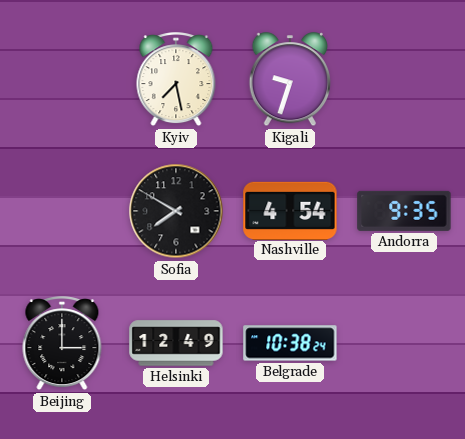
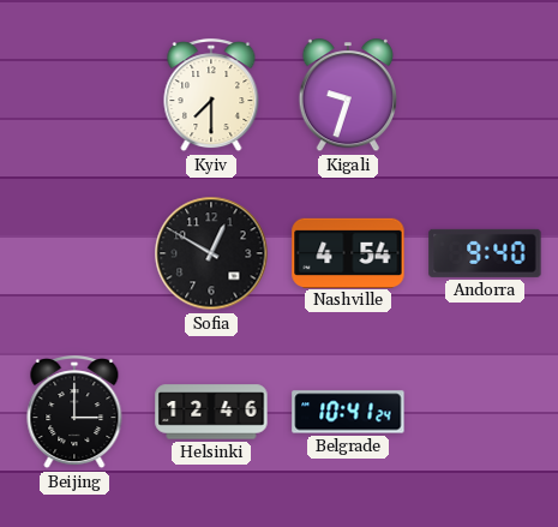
Kyiv: 7:28 -> 7:30 (211, 96)
Sofia: 7:50 -> 12:50 (211, 253)
Andorra: 9:35 -> 9:40 (485, 253)
Helsinki: 12:49 -> 12:46 (211, 412)
Belgrade: 10:38 -> 10:41 (348, 412)
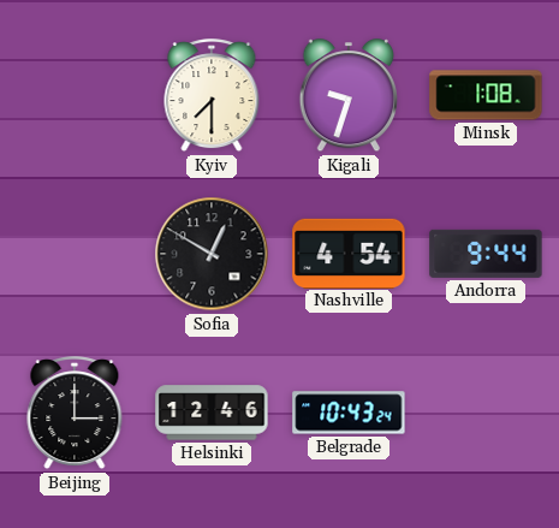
Minsk: none -> 1:08 (486, 95)
Andorra: 9:40 -> 9:44 (486, 254)
Belgrade: 10:41 -> 10:43 (349, 413)
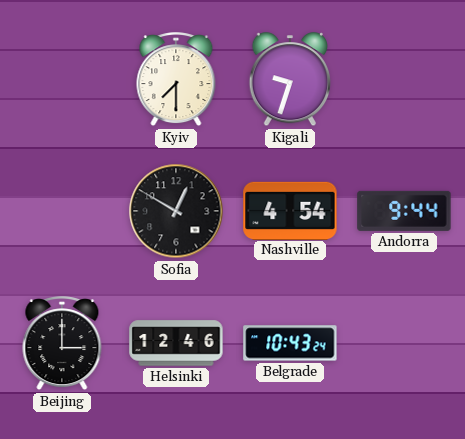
Minsk: 1:08 -> none (486, 95)
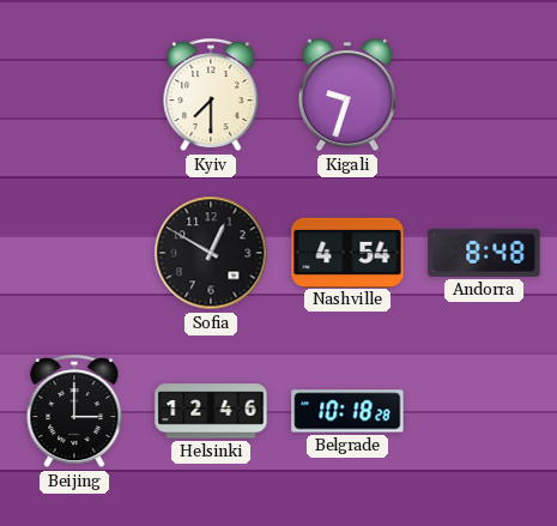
Andorra: 9:44 -> 8:48 (484, 253)
Belgrade: 10:43 -> 10:18 (347, 411)
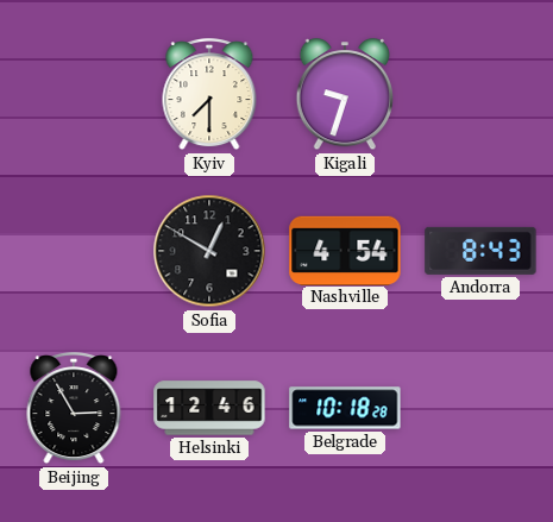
Andorra: 8:48 -> 8:43 (480, 251)
Beijing: 3:00 -> 2:55 (74, 409)
